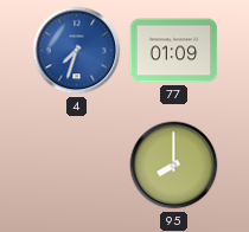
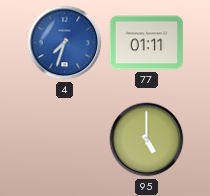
77: 01:09 -> 01:11 (147, 43)
95: 8:00 -> 5:00 (147, 140)
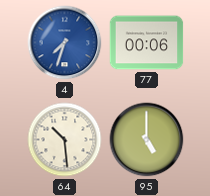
77: 01:11 -> 00:06 (147, 43)
64: none -> 10:29 (65, 140)
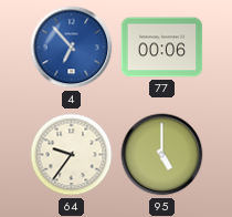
4: 7:33 -> 6:53 (72, 48)
64: 10:29 -> 9:36 (72, 155)
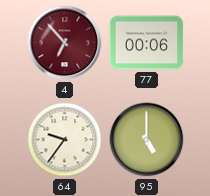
4 dial: blue -> burgundy (65, 43)
